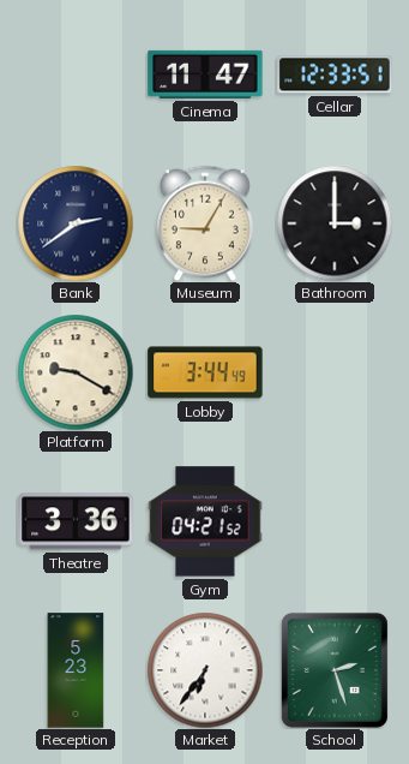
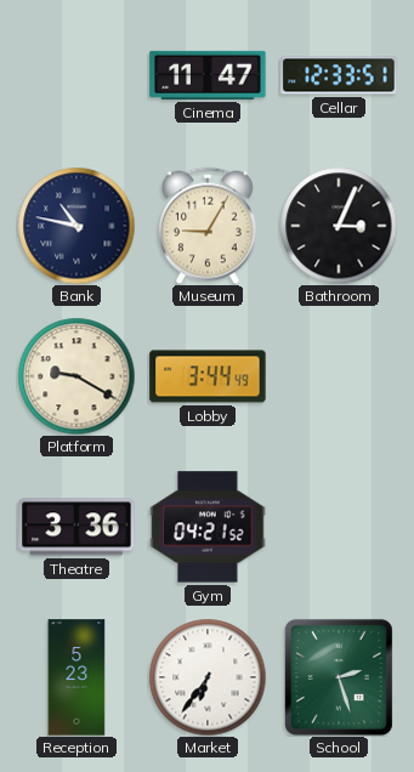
Bank: 2:39 -> 10:47 (76, 226)
Bathroom: 3:00 -> 3:04 (339, 226)
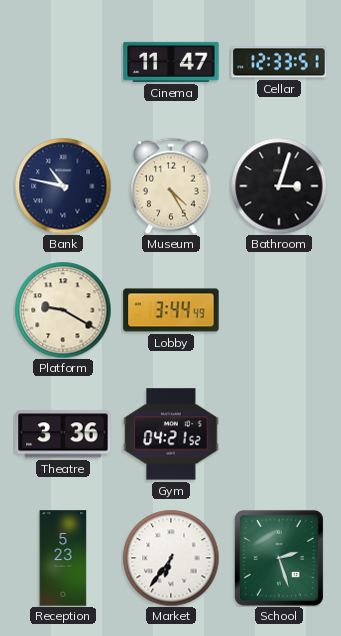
Museum: 9:05 -> 4:25 (172, 186)
Bathroom: 3:04 -> 3:03 (279, 186)
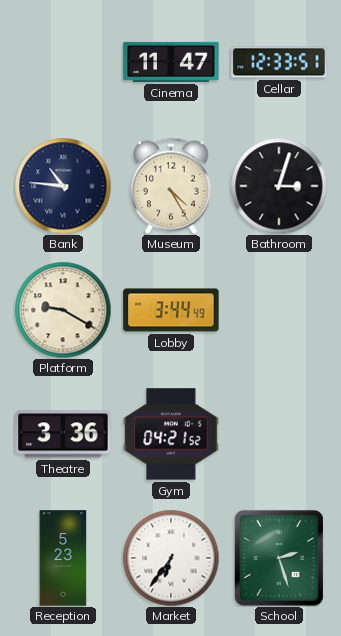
Bank: 10:47 -> 10:46 (63, 186)
